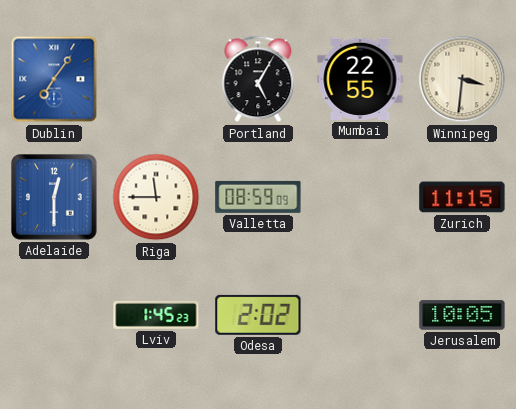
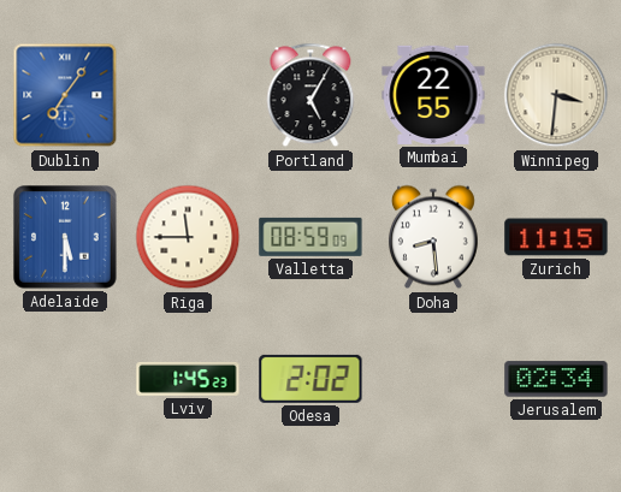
Adelaide: 12:30 -> 5:30 (65, 237)
Doha: none -> 8:29 (433, 237)
Jerusalem: 10:05 -> 02:34 (556, 379)
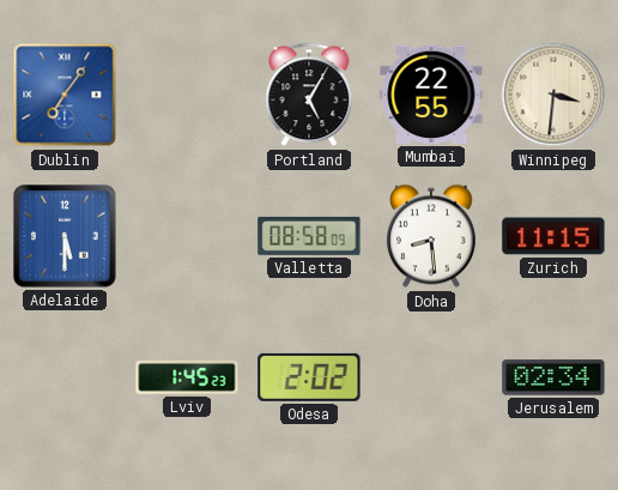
Riga: 11:45 -> none (188, 237)
Valletta: 08:59 -> 08:58 (309, 236)
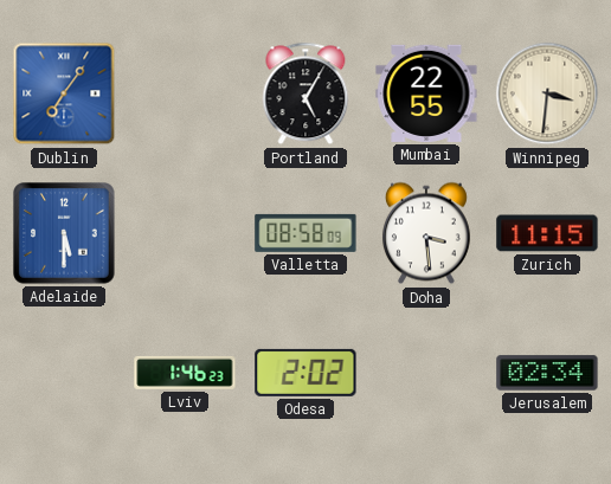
Doha: 8:29 -> 3:29 (426, 233)
Lviv: 1:45 -> 1:46 (185, 373)
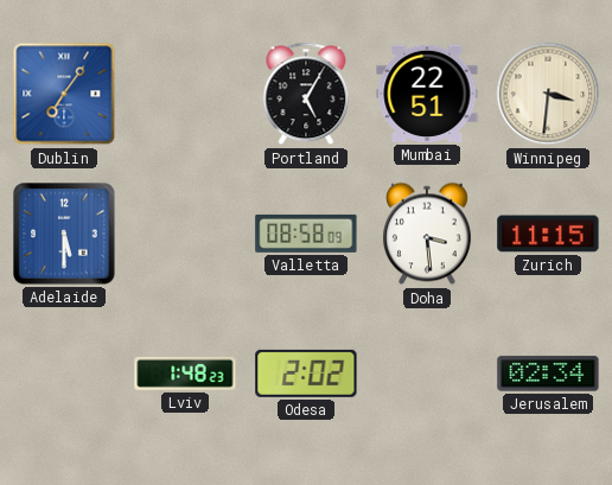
Mumbai: 22:55 -> 22:51 (427, 94)
Lviv: 1:46 -> 1:48 (185, 374)
